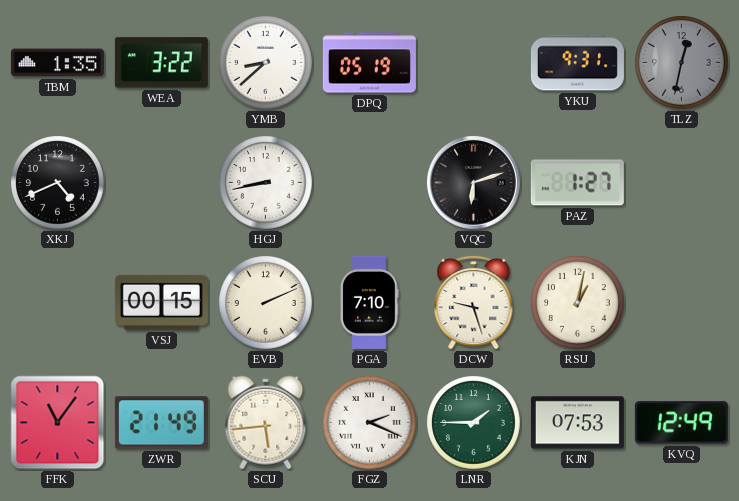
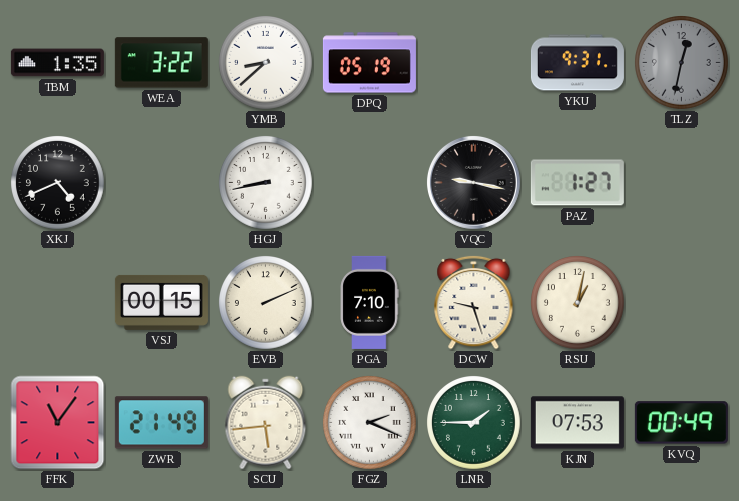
VQC: 6:12 -> 9:17 (473, 182)
KVQ: 12:49 -> 00:49 (681, 423)
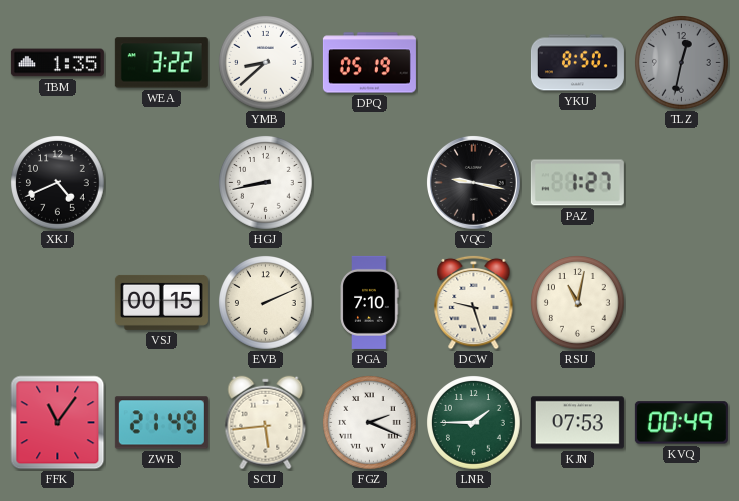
YKU: 9:31 -> 8:50 (577, 63)
RSU: 1:02 -> 11:02 (578, 303)
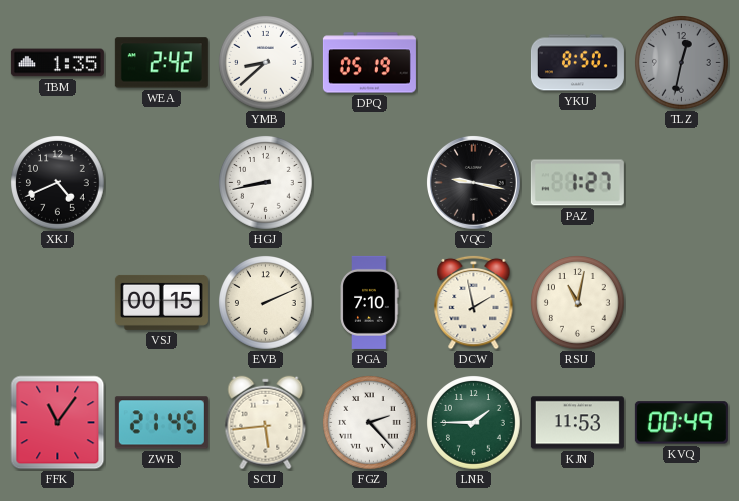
WEA: 3:22 -> 2:42 (161, 63)
DCW: 9:27 -> 1:58 (474, 302)
ZWR: 21:49 -> 21:45 (161, 423)
FGZ: 2:19 -> 2:23 (370, 423)
KJN: 07:53 -> 11:53 (577, 423)
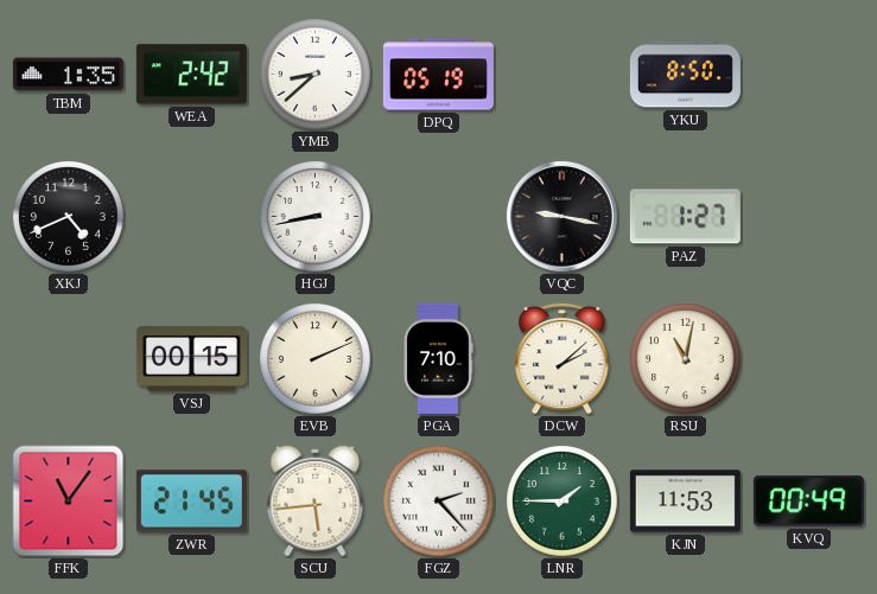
TLZ: 12:32 -> none (682, 63)
DCW: 1:58 -> 2:08 (563, 358)
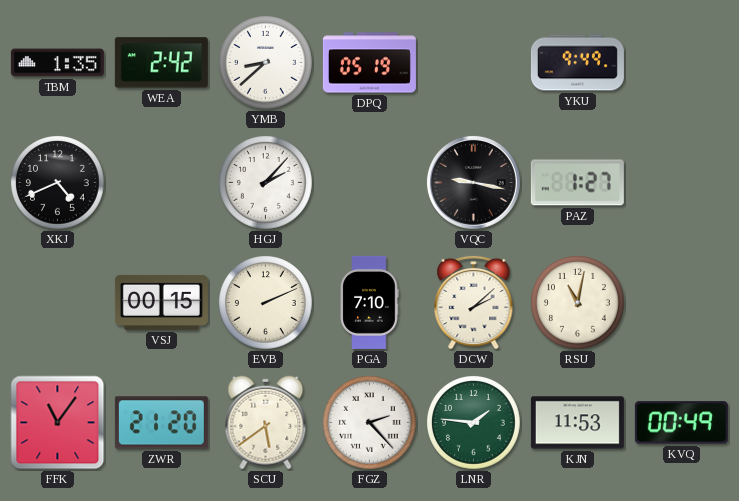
YKU: 8:50 -> 9:49 (577, 63)
HGJ: 8:43 -> 2:07 (266, 183)
ZWR: 21:45 -> 21:20 (161, 423)
SCU: 5:44 -> 5:39 (266, 423)
LNR: 1:45 -> 1:46 (474, 423)
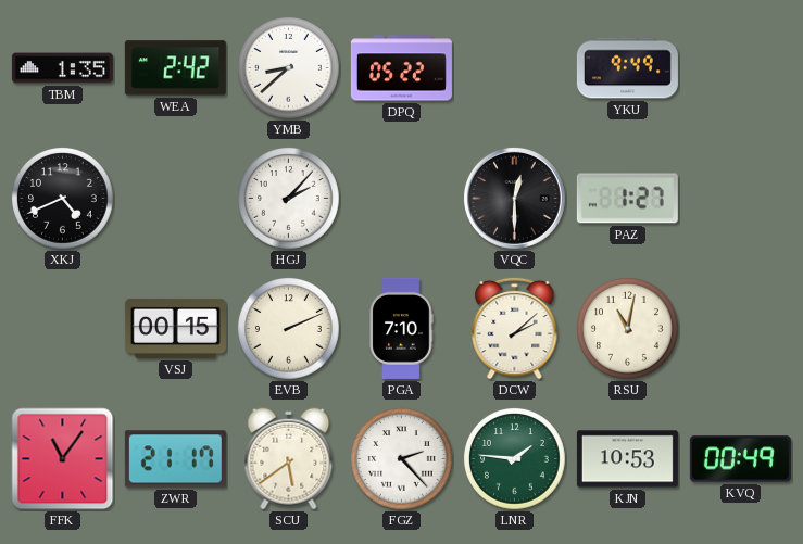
DPQ: 05:19 -> 05:22 (401, 68)
VQC: 9:17 -> 12:30 (514, 198)
ZWR: 21:20 -> 21:17 (175, 459)
KJN: 11:53 -> 10:53 (627, 459)
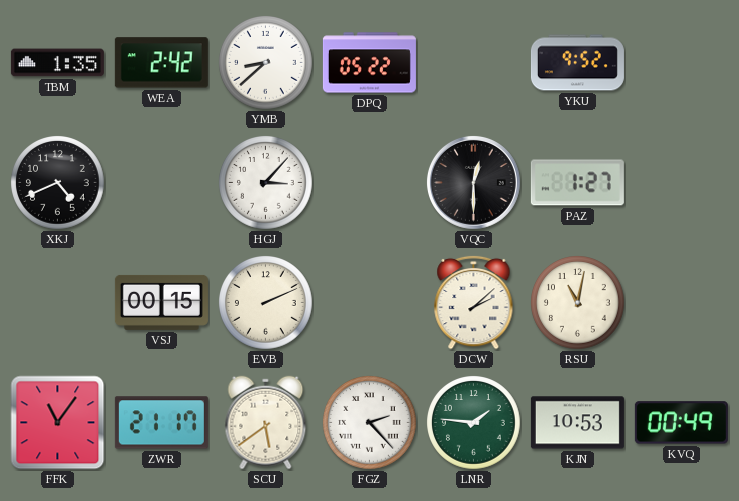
YKU: 9:49 -> 9:52 (577, 63)
HGJ: 2:07 -> 3:07 (266, 183)
PGA: 7:10 -> none (401, 328)
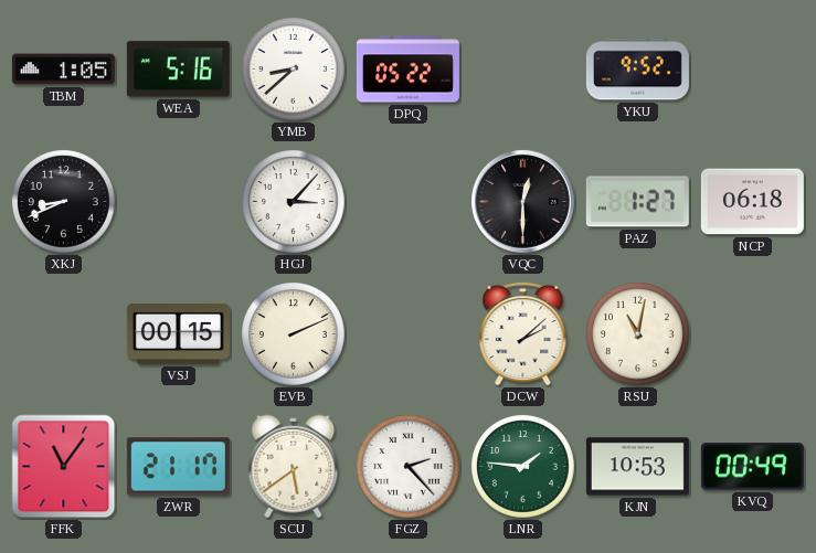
TBM: 1:35 -> 1:05 (63, 70)
WEA: 2:42 -> 5:16 (178, 70)
XKJ: 4:41 -> 8:41 (64, 202)
NCP: none -> 06:18 (752, 202)
